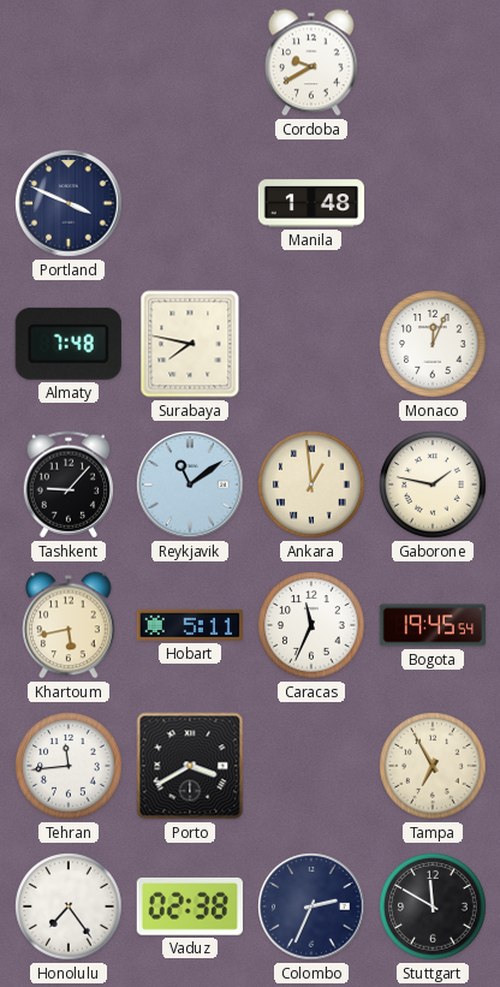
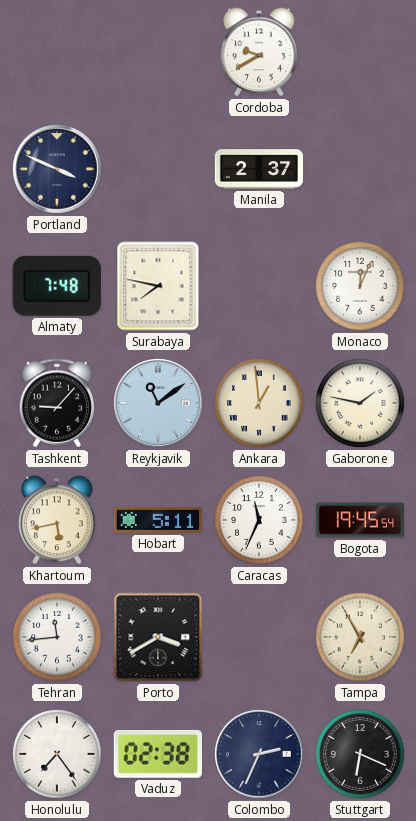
Manila: 1:48 -> 2:37 (259, 169)
Stuttgart: 11:50 -> 6:19 (360, 754)
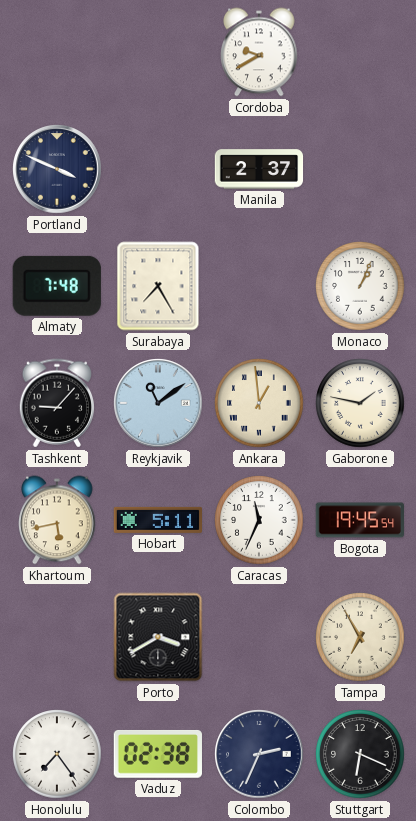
Surabaya: 7:47 -> 7:25 (158, 286)
Monaco: 12:04 -> 1:04 (360, 286)
Tehran: 11:44 -> none (57, 637)
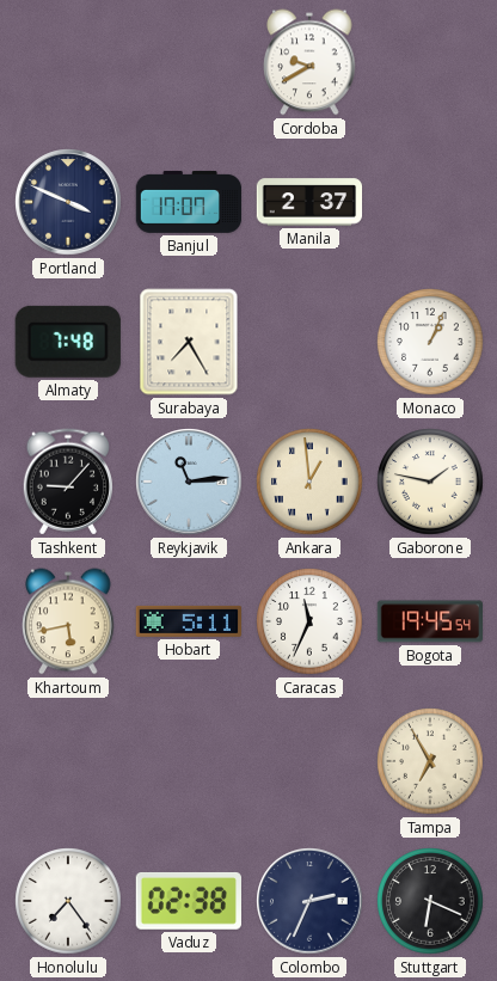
Banjul: none -> 17:07 (189, 202)
Reykjavik: 11:09 -> 11:14 (189, 482)
Porto: 3:40 -> none (158, 637)
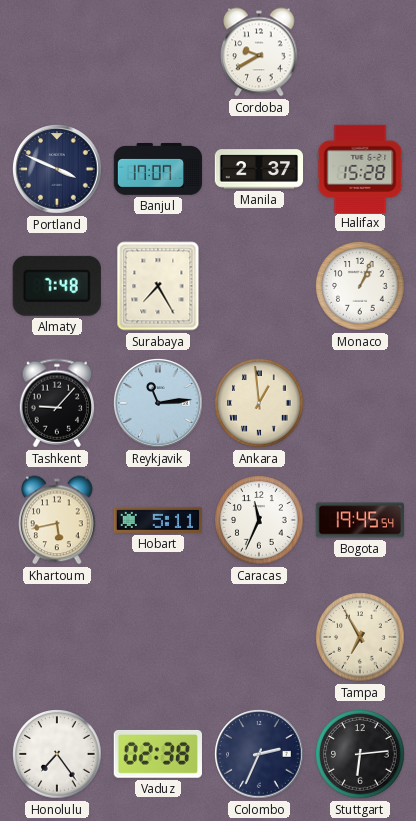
Halifax: none -> 15:28 (360, 168)
Gaborone: 1:47 -> none (430, 482)
Stuttgart: 6:19 -> 6:14 (360, 754)
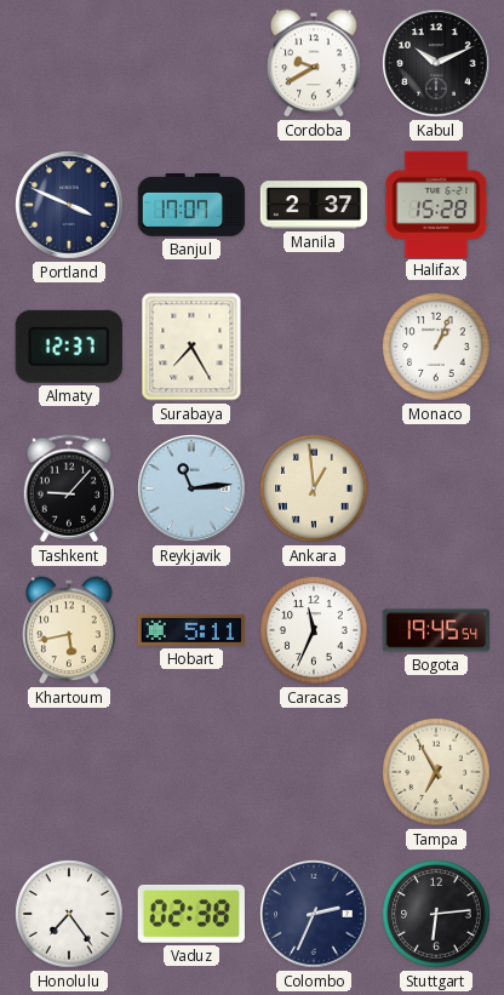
Kabul: none -> 10:11 (436, 63)
Almaty: 7:48 -> 12:37 (69, 347)
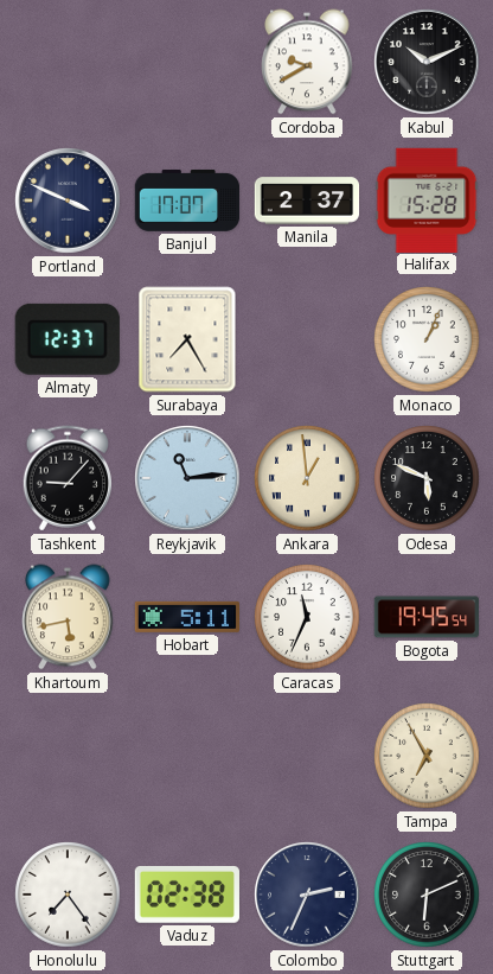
Odesa: none -> 5:49 (427, 478)
Stuttgart: 6:14 -> 6:11 (427, 895)
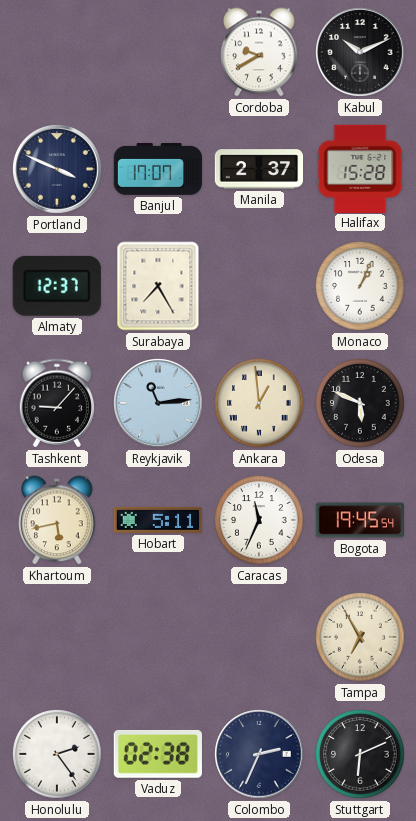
Honolulu: 7:24 -> 2:24 (57, 754)
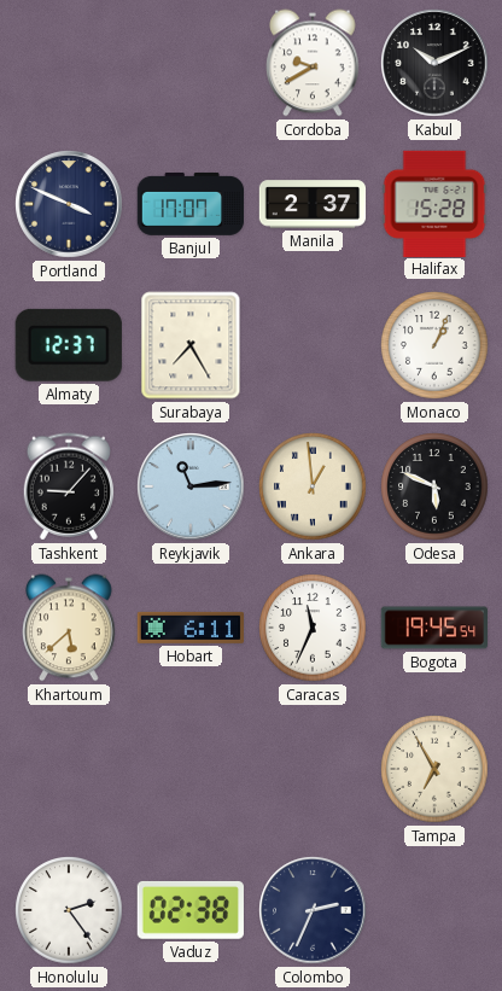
Khartoum: 5:43 -> 5:38 (69, 628)
Hobart: 5:11 -> 6:11 (189, 628)
Stuttgart: 6:11 -> none (360, 754)
